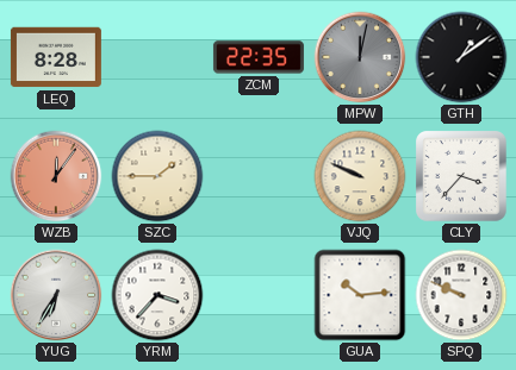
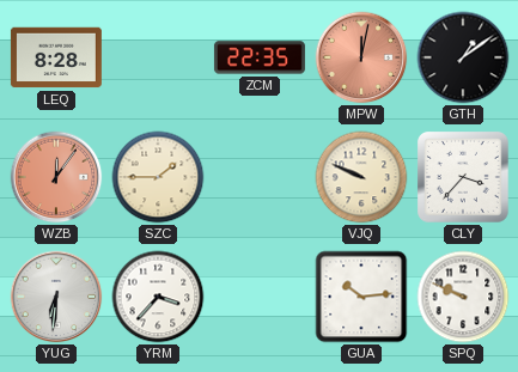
MPW dial: grey -> salmon (361, 57)
YUG: 6:35 -> 6:31 (56, 297)
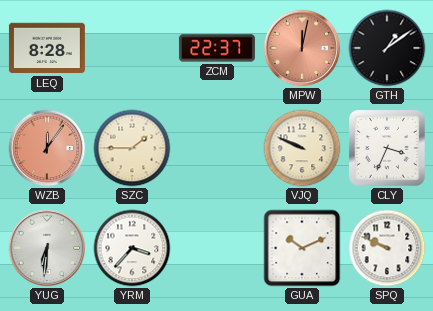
ZCM: 22:35 -> 22:37 (217, 48)
CLY: 3:37 -> 3:34 (387, 148)
GUA: 10:14 -> 10:11 (302, 248)
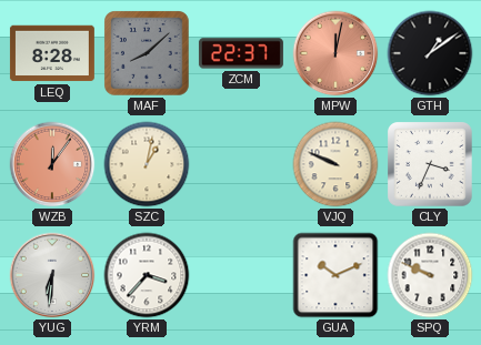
MAF: none -> 8:08 (147, 53)
SZC: 1:45 -> 1:02 (147, 164)
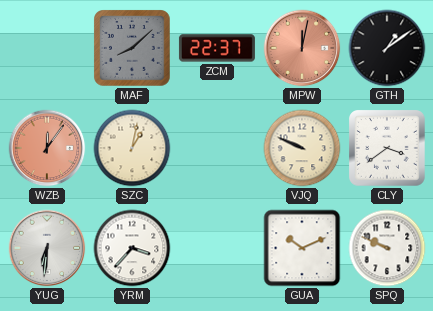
LEQ: 8:28 -> none (52, 53)
CLY: 3:34 -> 3:39 (387, 148)
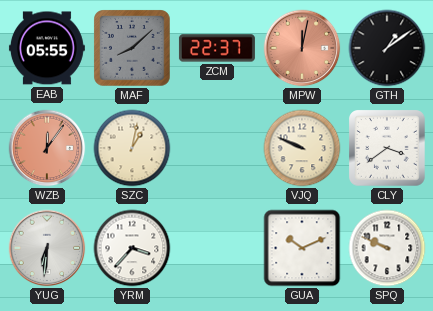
EAB: none -> 05:55 (47, 48)
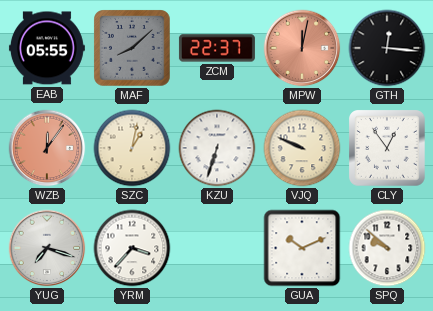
GTH: 1:09 -> 12:16 (387, 48)
KZU: none -> 6:33 (217, 148)
CLY: 3:39 -> 12:54 (387, 148)
YUG: 6:31 -> 7:18 (47, 248)
SPQ: 9:49 -> 9:52 (387, 248)
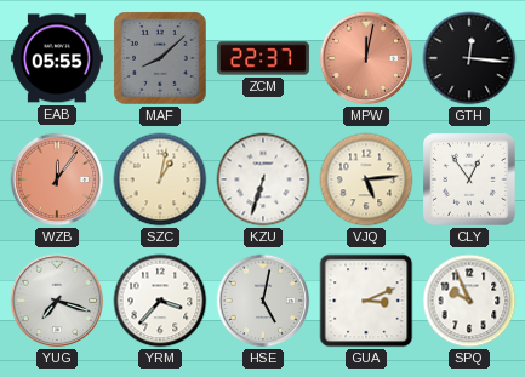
VJQ: 9:49 -> 5:14 (366, 179)
HSE: none -> 5:02 (263, 301)
GUA: 10:11 -> 3:11 (366, 301)
SPQ: 9:52 -> 9:56 (469, 301)
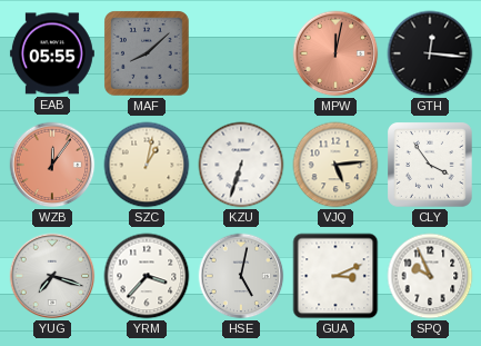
ZCM: 22:37 -> none (263, 58)
CLY: 12:54 -> 3:54 (430, 165)
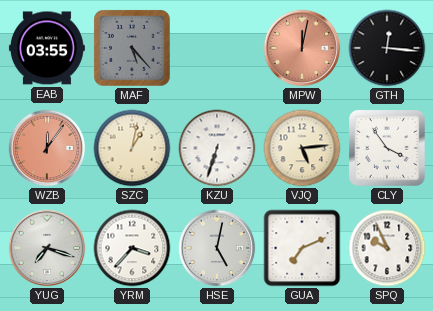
EAB: 05:55 -> 03:55 (47, 48)
MAF: 8:08 -> 5:23 (132, 48)
GUA: 3:11 -> 7:11 (302, 248)
